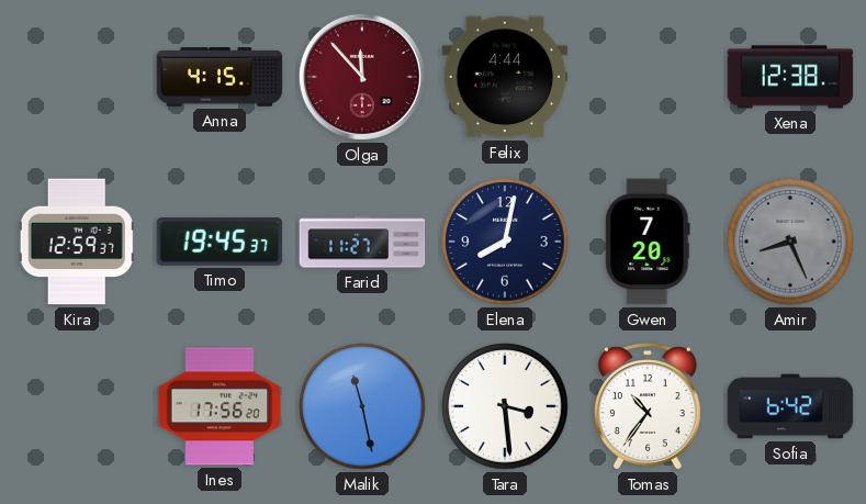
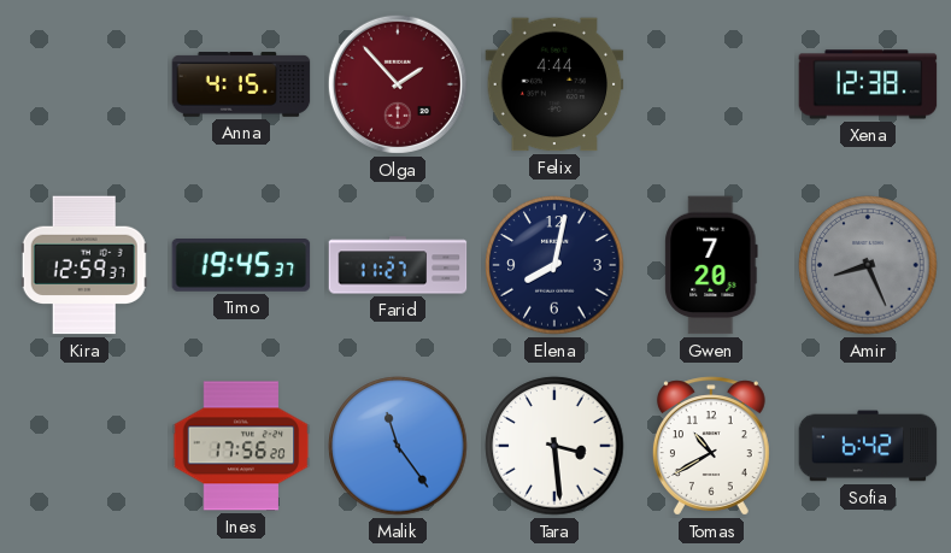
Olga: 11:53 -> 1:53 (398, 84)
Malik: 11:28 -> 11:24 (398, 446)
Tomas: 10:36 -> 10:40 (711, 446)
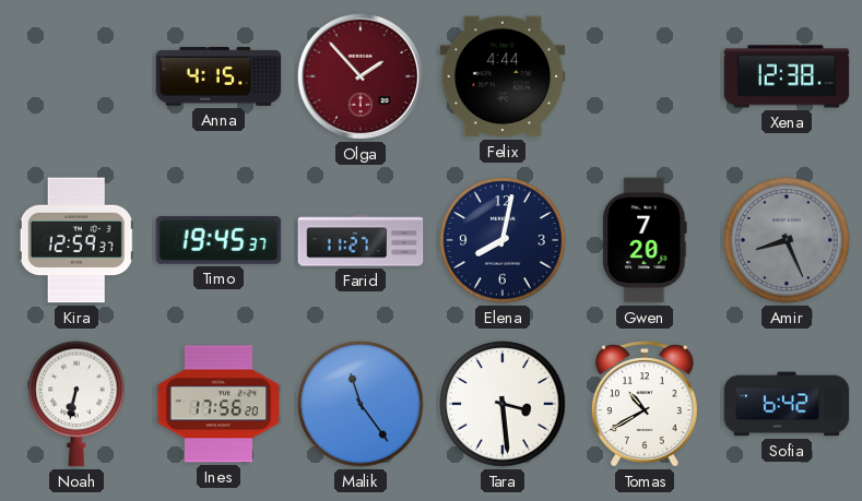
Noah: none -> 6:32 (76, 404)
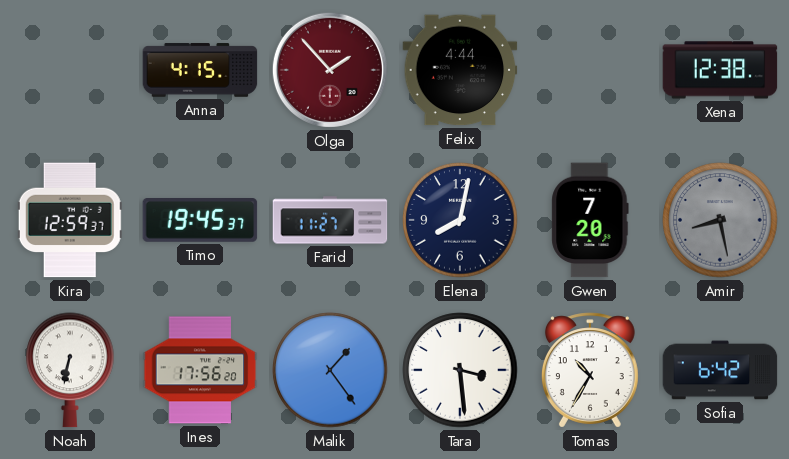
Amir: 8:26 -> 8:28 (720, 220)
Malik: 11:24 -> 1:24 (330, 370)
Tomas: 10:40 -> 10:35 (590, 370)
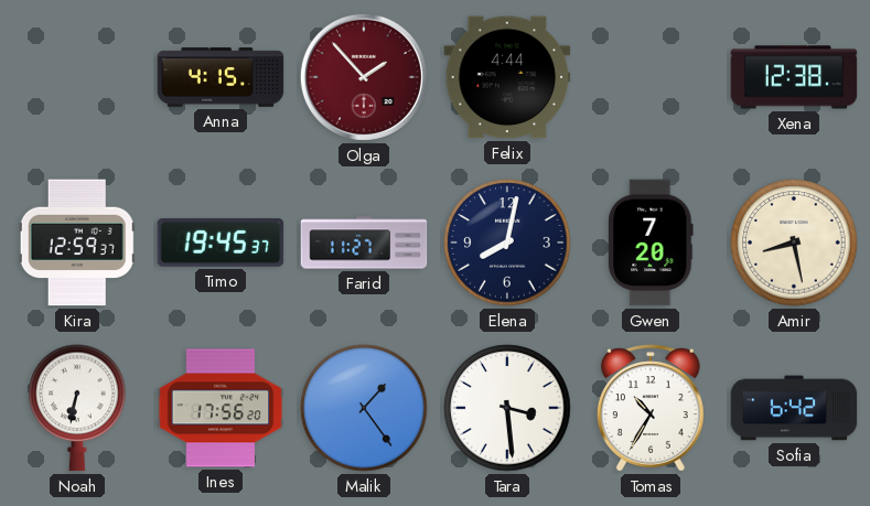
Amir dial: grey -> cream (794, 243)
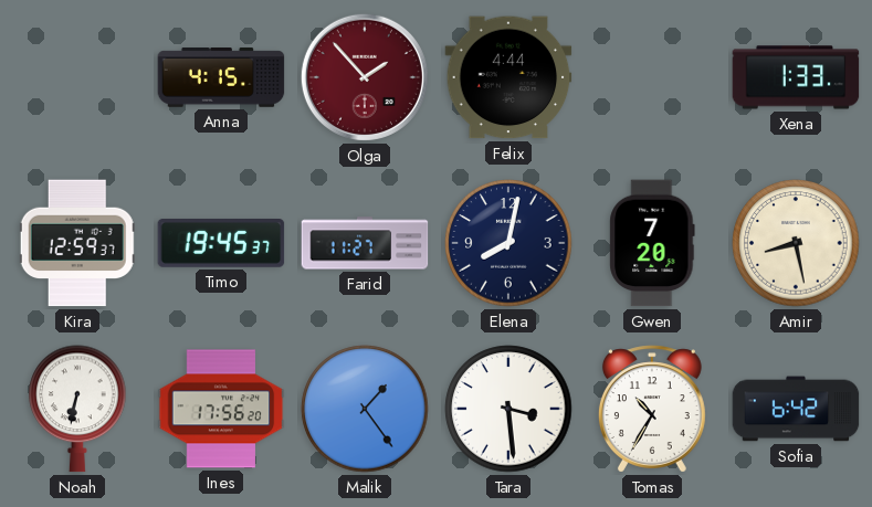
Xena: 12:38 -> 1:33 (796, 77)
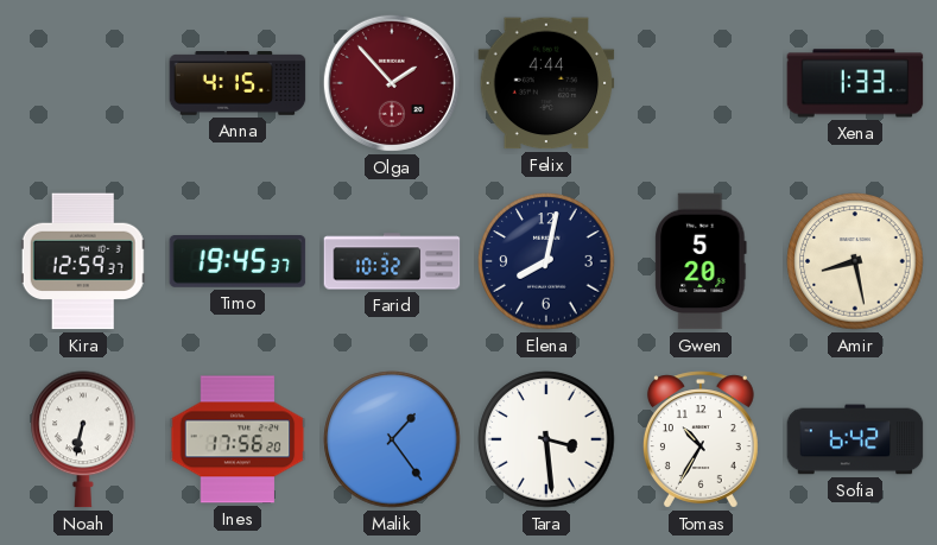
Farid: 11:27 -> 10:32 (392, 261)
Gwen: 7:20 -> 5:20 (701, 261)
